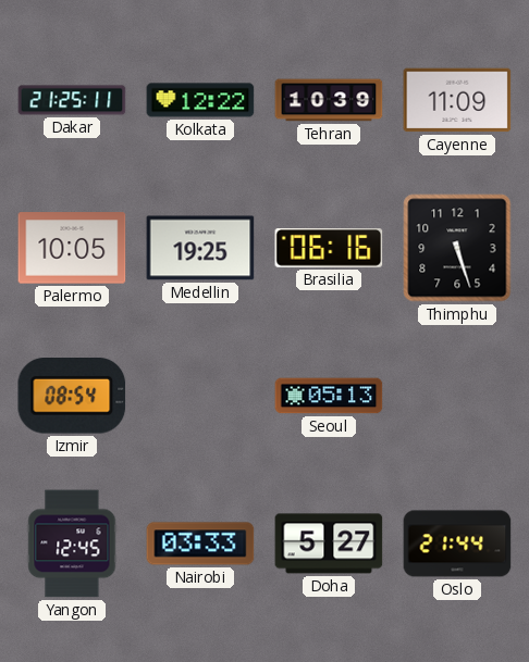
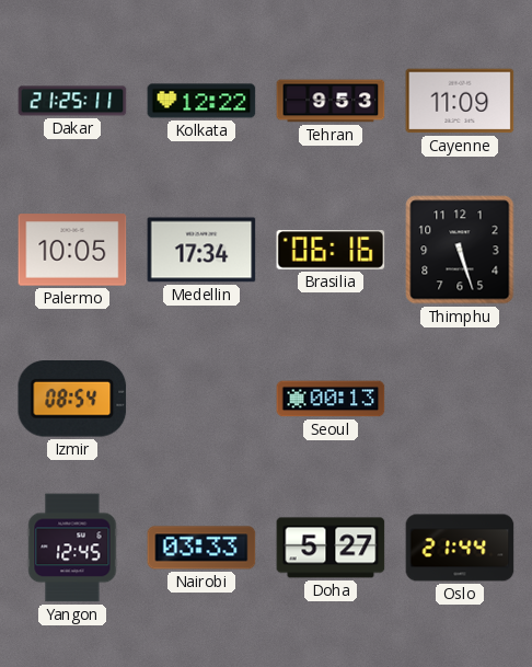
Tehran: 10:39 -> 9:53 (331, 101)
Medellin: 19:25 -> 17:34 (201, 250)
Seoul: 05:13 -> 00:13 (331, 399)
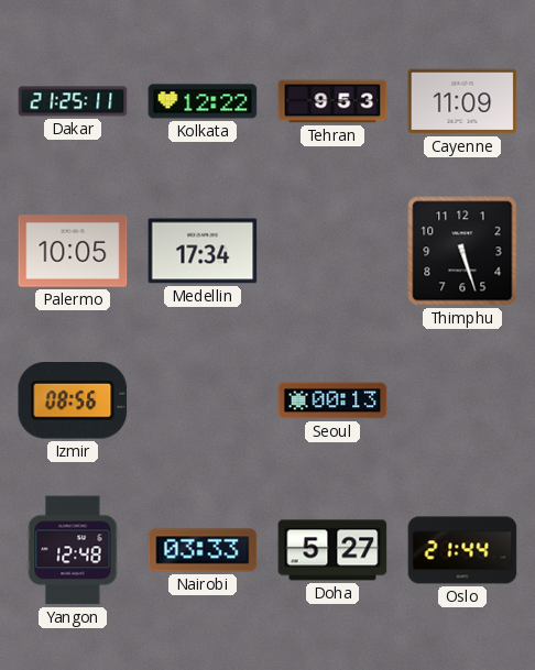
Brasilia: 06:16 -> none (331, 251)
Izmir: 08:54 -> 08:56 (73, 402)
Yangon: 12:45 -> 12:48 (73, 550)
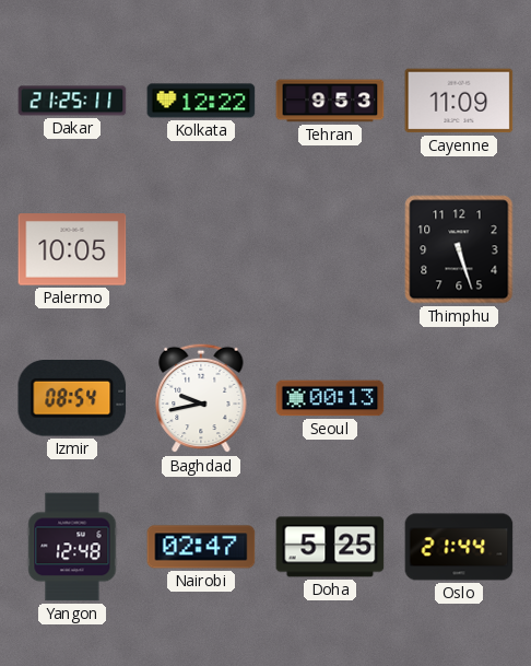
Medellin: 17:34 -> none (203, 251)
Izmir: 08:56 -> 08:54 (72, 399)
Baghdad: none -> 9:43 (201, 398)
Nairobi: 03:33 -> 02:47 (201, 547)
Doha: 5:27 -> 5:25 (330, 547)
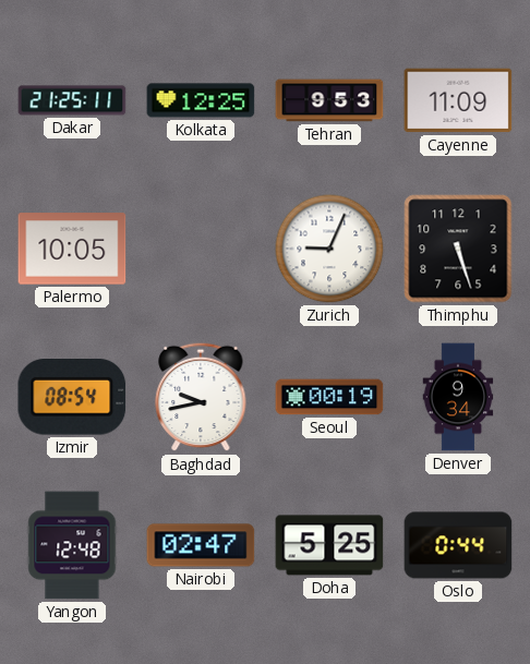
Kolkata: 12:22 -> 12:25 (201, 100)
Zurich: none -> 9:04 (329, 249)
Seoul: 00:13 -> 00:19 (329, 397)
Denver: none -> 9:34 (458, 397)
Oslo: 21:44 -> 0:44 (458, 545)
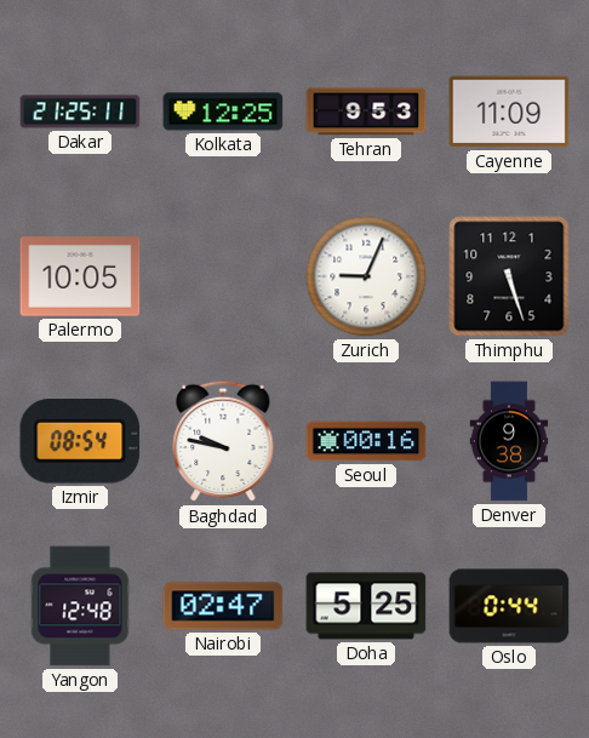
Baghdad: 9:43 -> 9:47 (223, 441)
Seoul: 00:19 -> 00:16 (366, 441)
Denver: 9:34 -> 9:38 (509, 441)
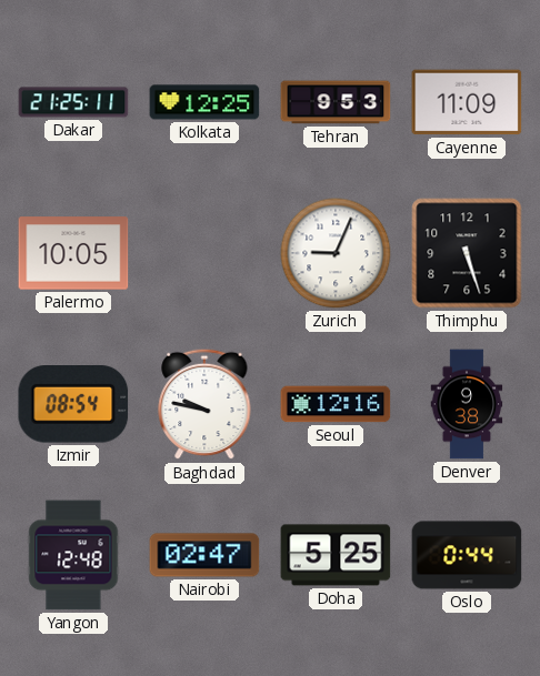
Seoul: 00:16 -> 12:16 (336, 404)
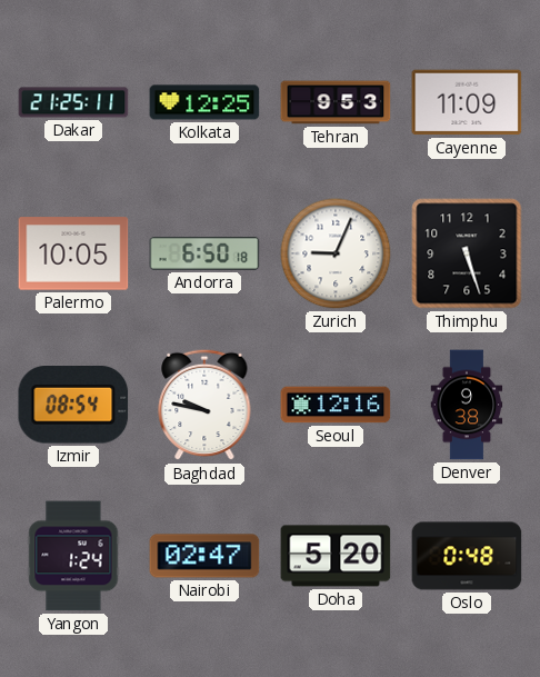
Andorra: none -> 6:50 (204, 255)
Yangon: 12:48 -> 1:24 (73, 556)
Doha: 5:25 -> 5:20 (336, 556)
Oslo: 0:44 -> 0:48 (467, 556)
